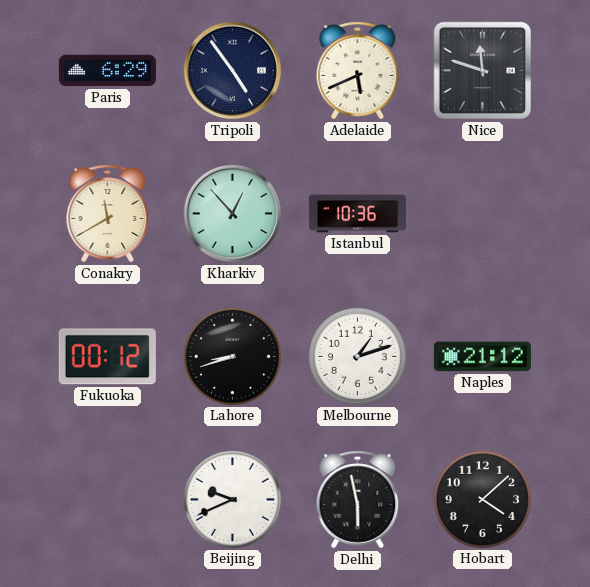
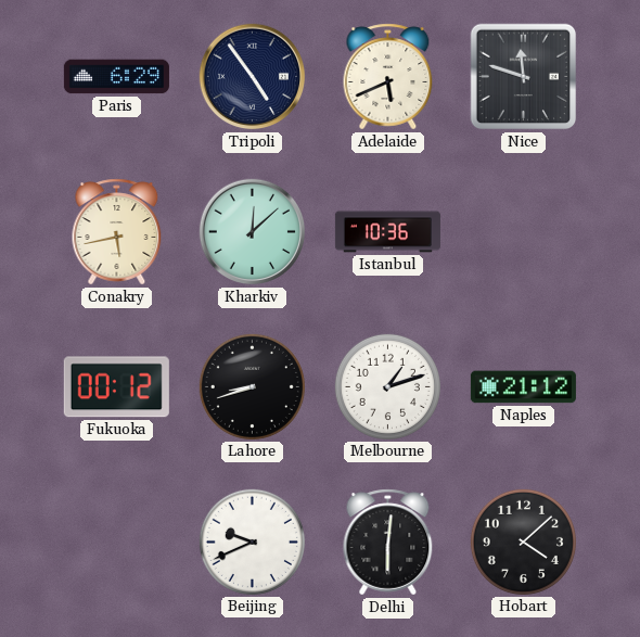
Conakry: 11:40 -> 5:43 (117, 232)
Kharkiv: 12:53 -> 12:08 (253, 232)
Delhi: 5:58 -> 6:01 (388, 543)
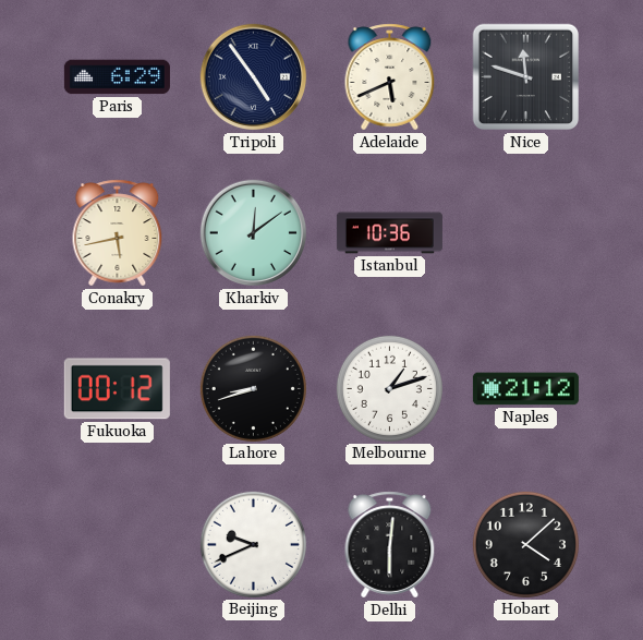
Kharkiv: 12:08 -> 12:09 (254, 233)
